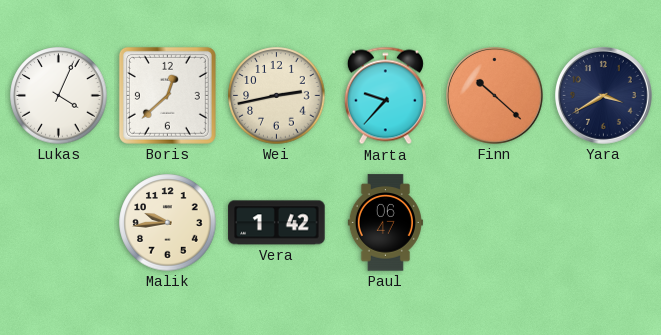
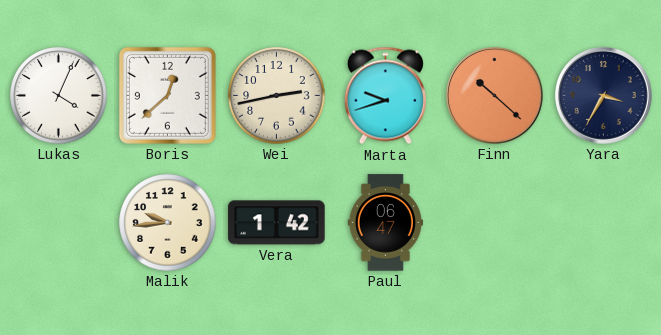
Marta: 9:37 -> 9:42 (385, 96)
Yara: 3:40 -> 3:35 (604, 96)
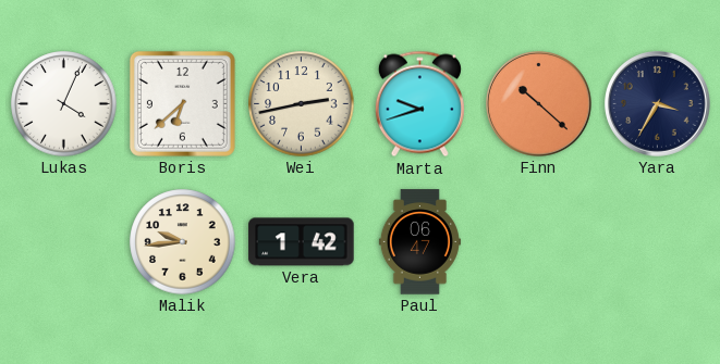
Boris: 12:38 -> 6:38 (182, 103)
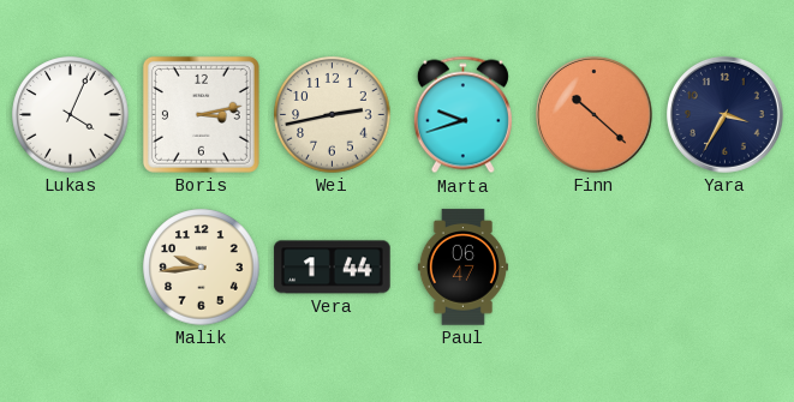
Boris: 6:38 -> 3:13 (201, 114)
Vera: 1:42 -> 1:44 (333, 268)
